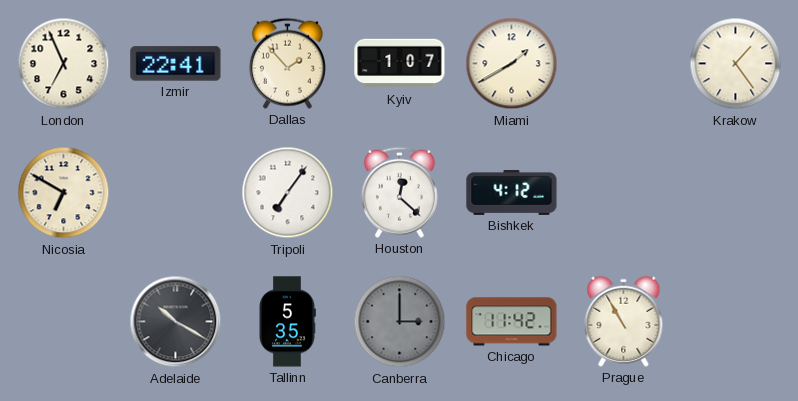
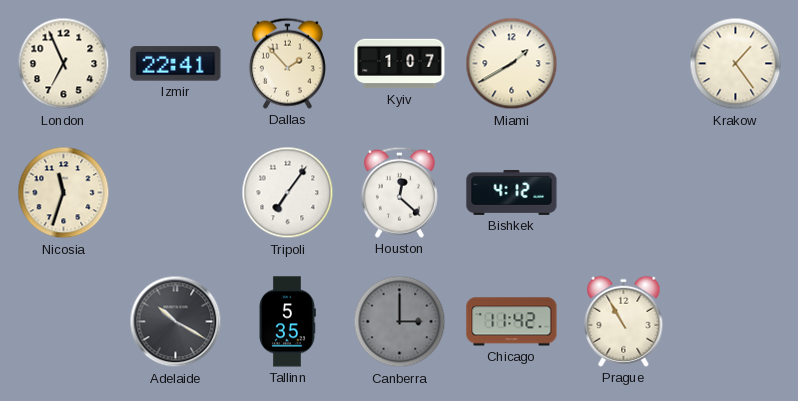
Nicosia: 6:50 -> 11:33 (64, 193)
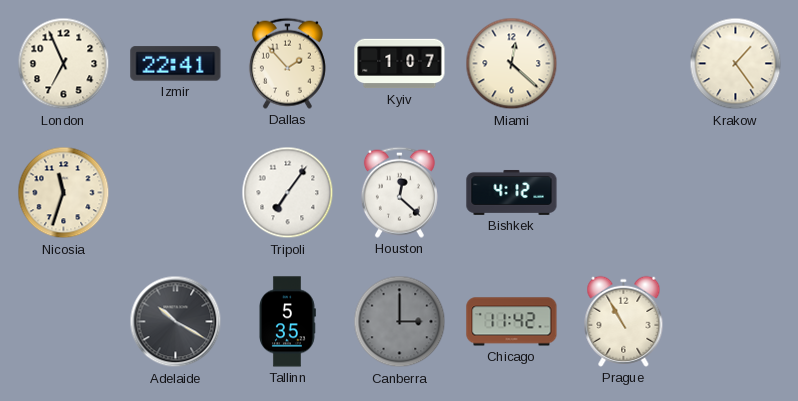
Miami: 1:40 -> 12:22 (512, 64)
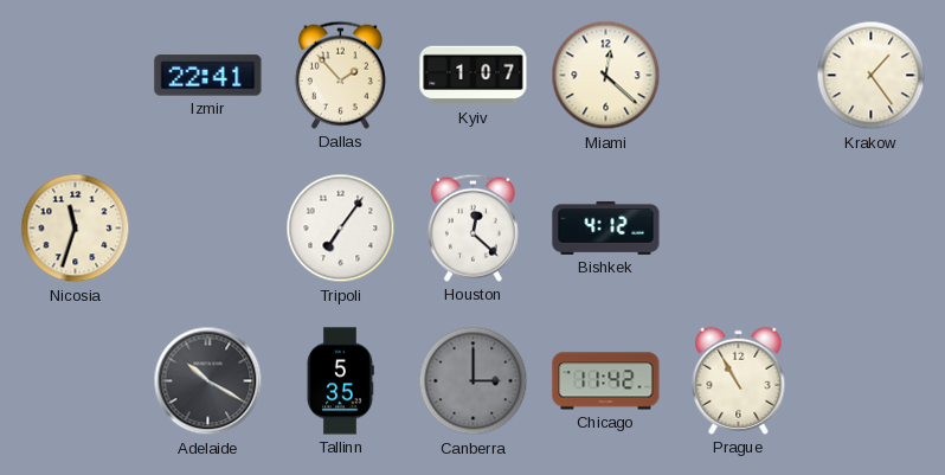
London: 6:56 -> none (64, 64)
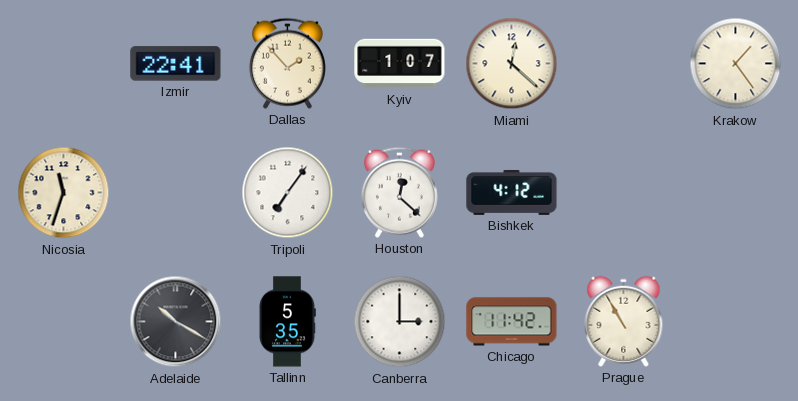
Canberra dial: grey -> white (400, 322)
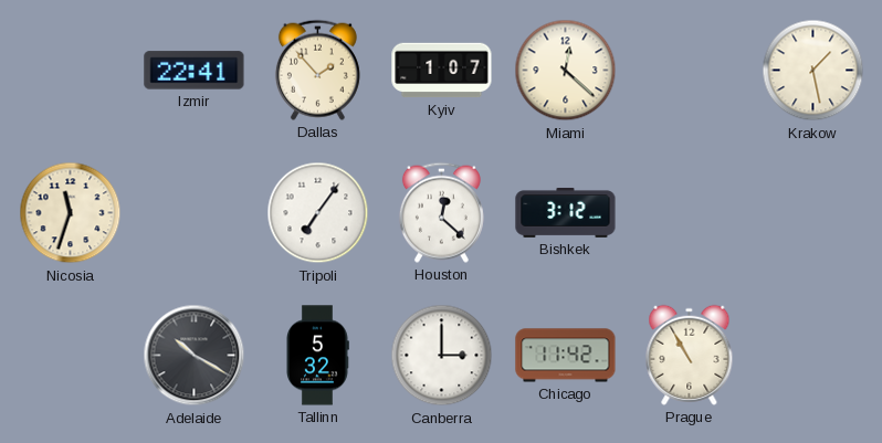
Krakow: 1:24 -> 1:28 (813, 71)
Bishkek: 4:12 -> 3:12 (566, 212)
Tallinn: 5:35 -> 5:32 (318, 356)
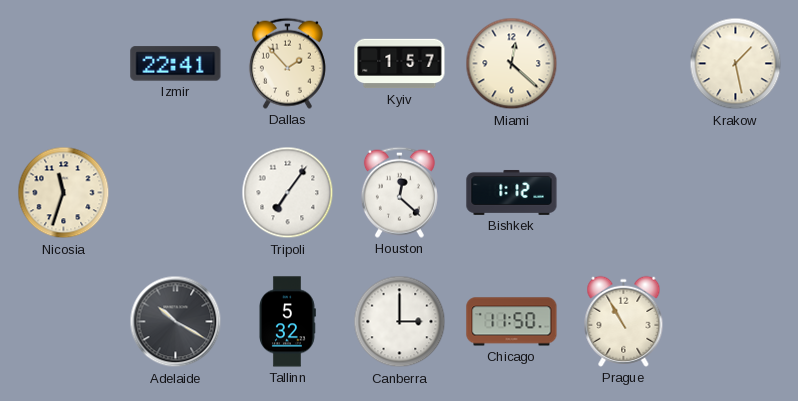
Kyiv: 1:07 -> 1:57 (400, 64)
Bishkek: 3:12 -> 1:12 (512, 192)
Chicago: 11:42 -> 11:50 (512, 322)
